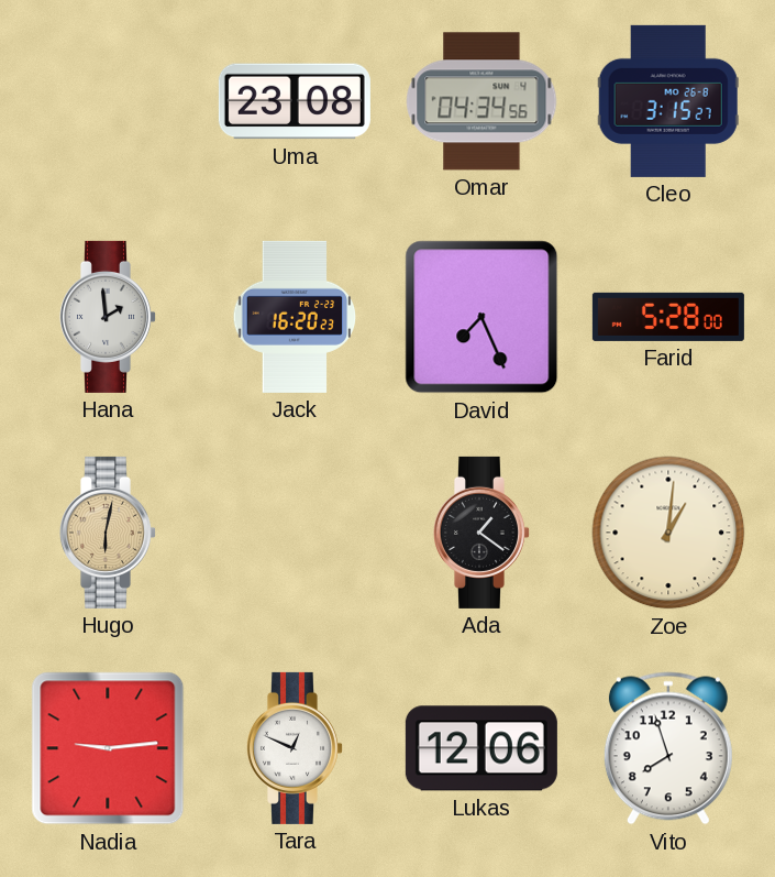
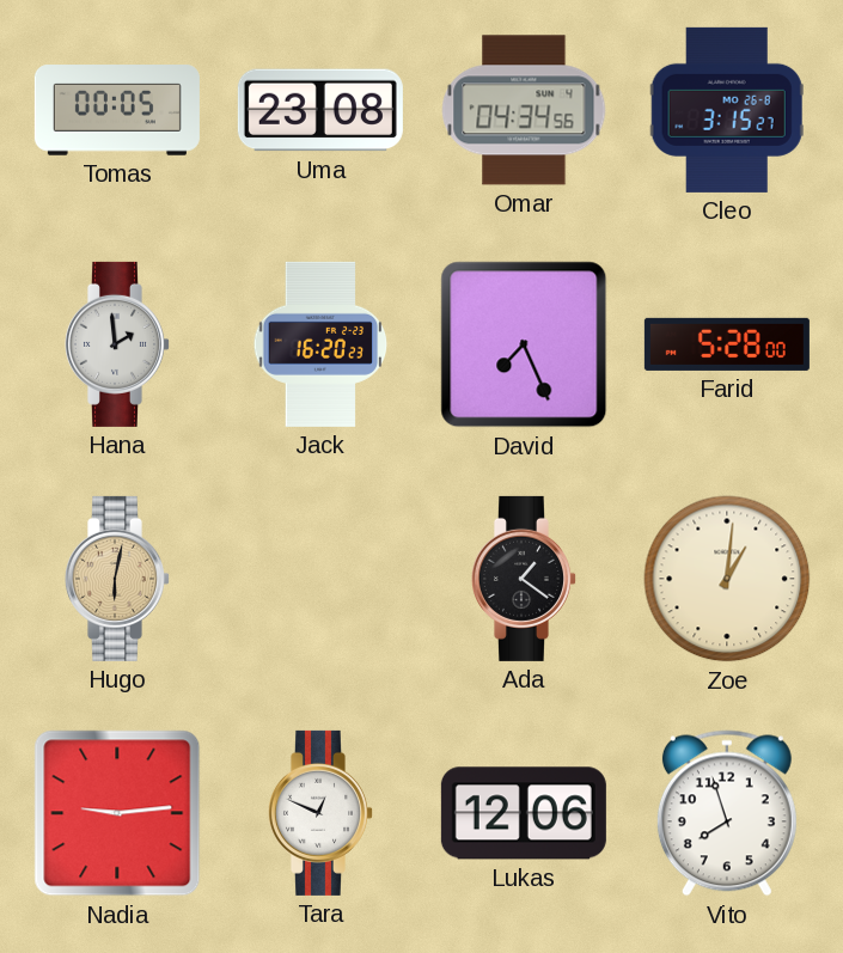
Tomas: none -> 00:05 (117, 110)
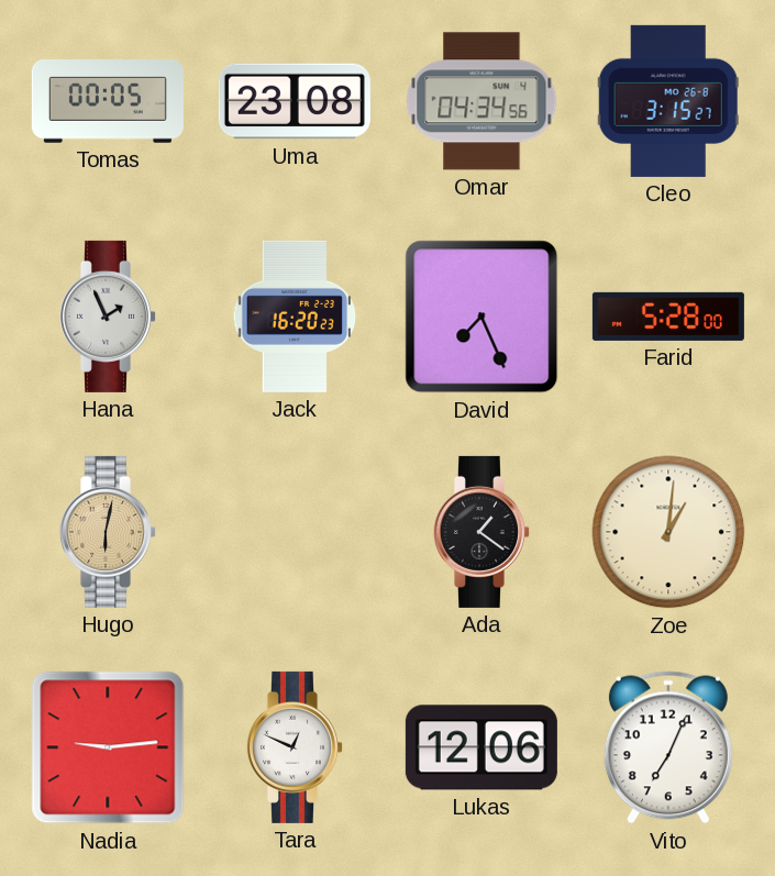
Hana: 1:59 -> 1:56 (108, 317)
Vito: 7:57 -> 7:04 (668, 747)
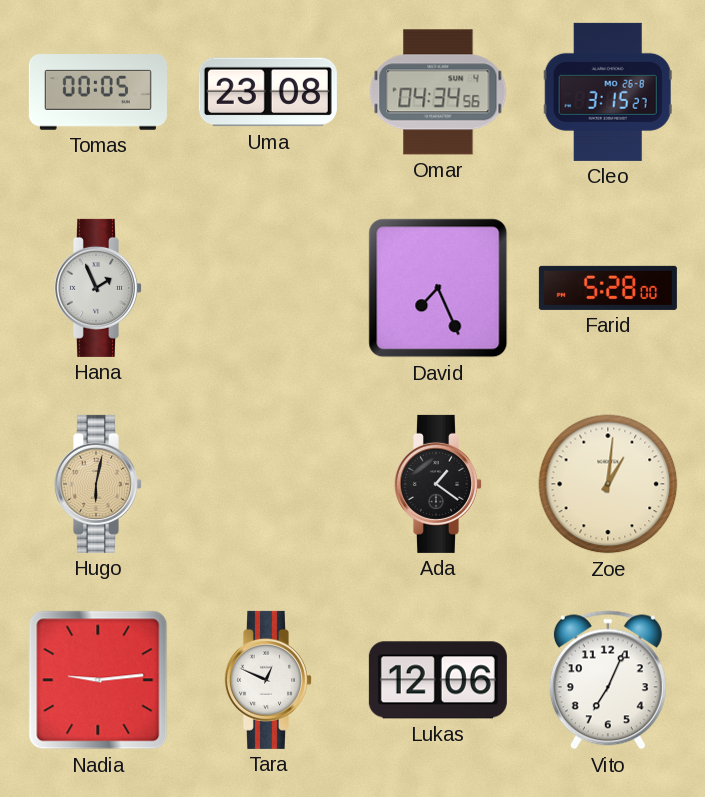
Jack: 16:20 -> none (295, 317)
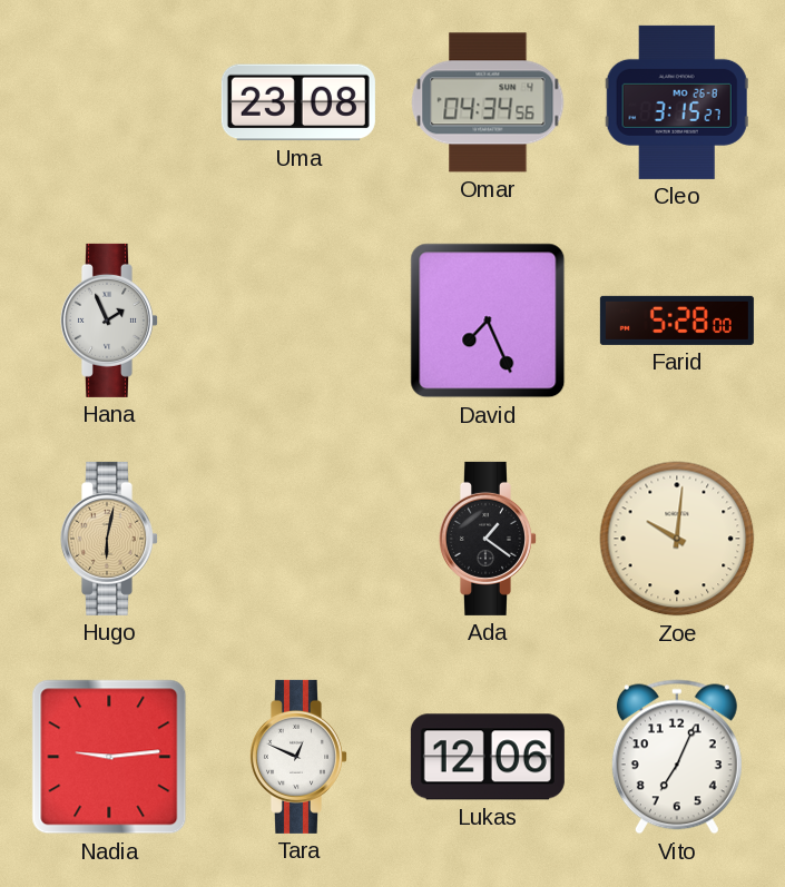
Tomas: 00:05 -> none (98, 92)
Zoe: 1:01 -> 10:01 (677, 539)
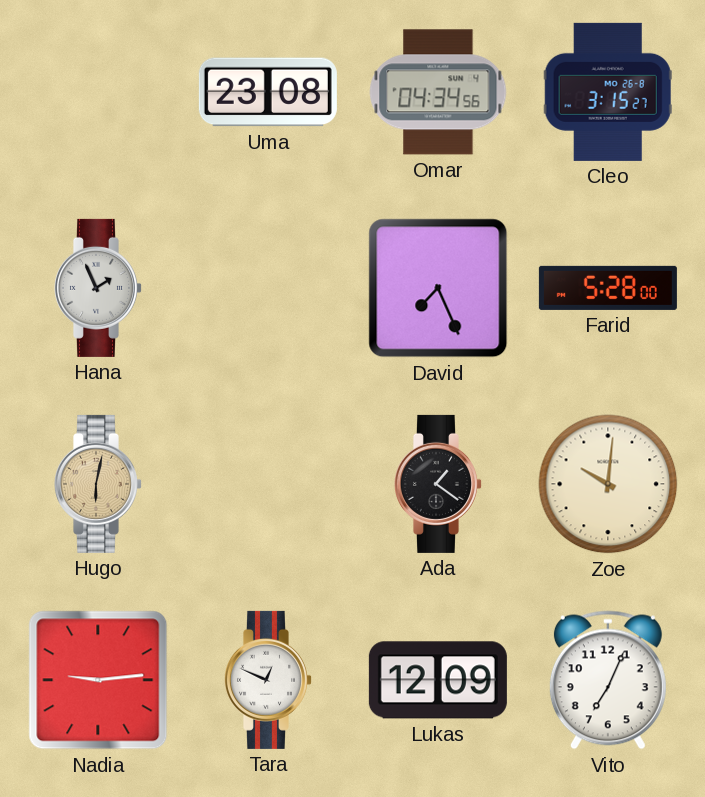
Lukas: 12:06 -> 12:09 (438, 680)
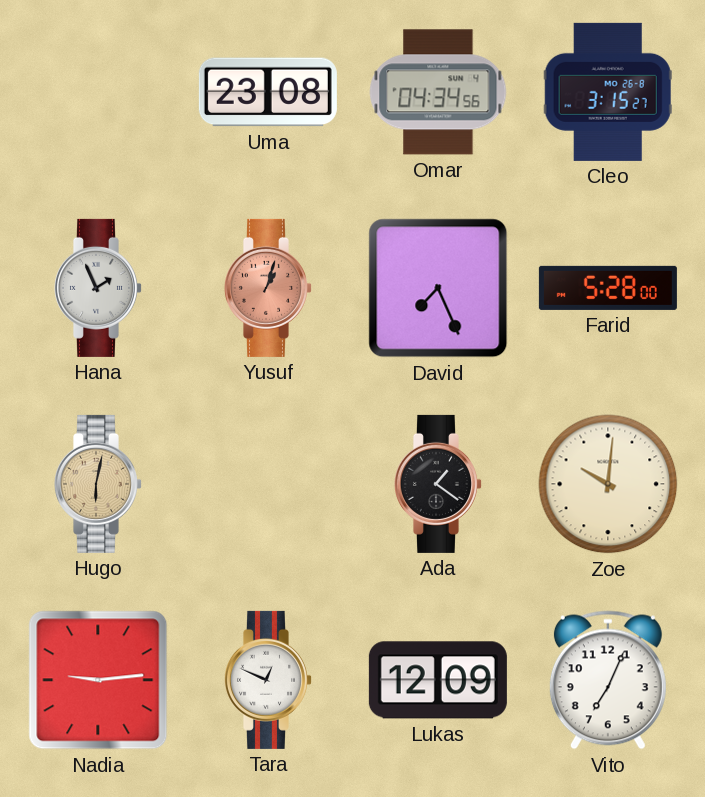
Yusuf: none -> 1:03 (268, 288)
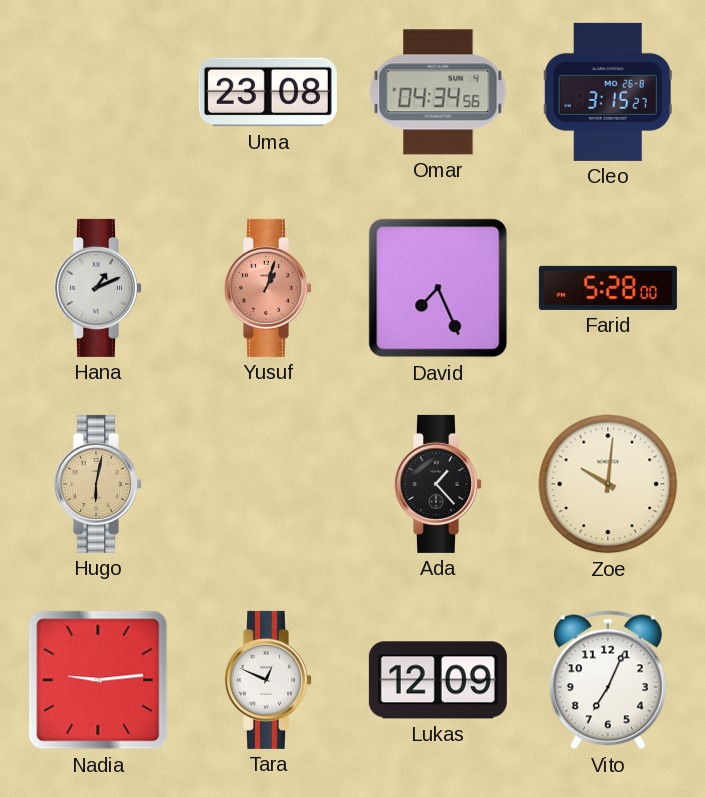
Hana: 1:56 -> 1:11 (98, 288)
Ada: 1:21 -> 1:23 (438, 484)
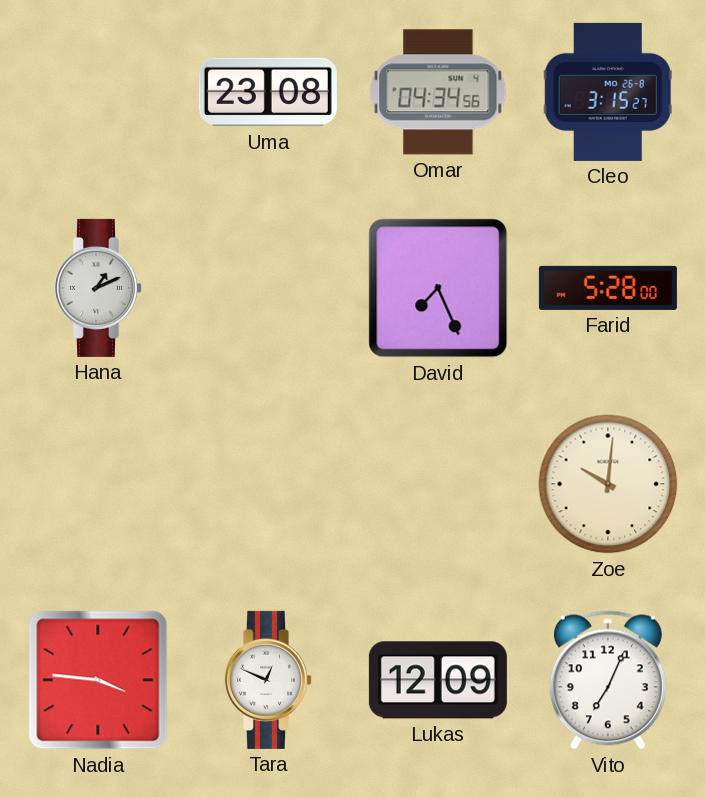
Yusuf: 1:03 -> none (268, 288)
Hugo: 6:02 -> none (98, 484)
Ada: 1:23 -> none (438, 484)
Nadia: 9:14 -> 3:46 (98, 680)
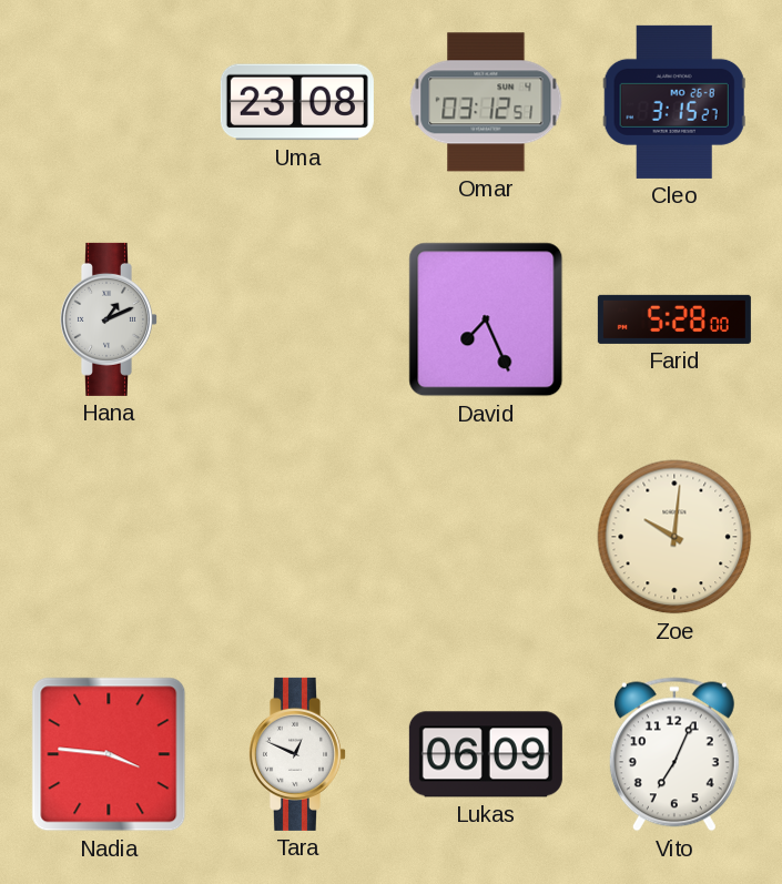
Omar: 04:34 -> 03:12 (486, 102)
Lukas: 12:09 -> 06:09 (486, 754)
